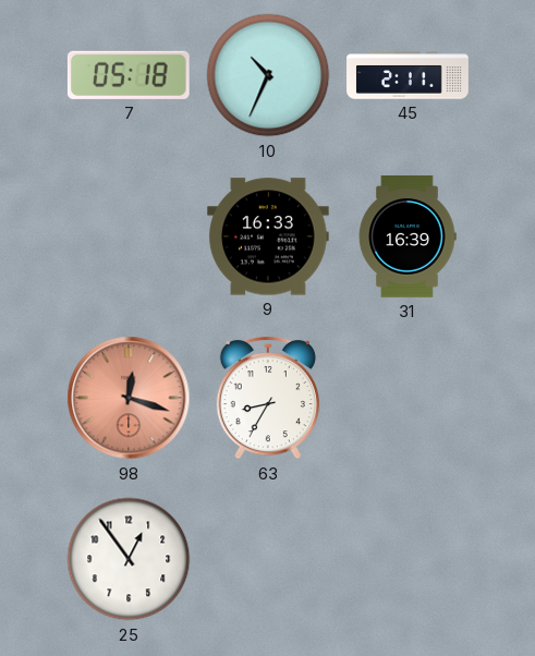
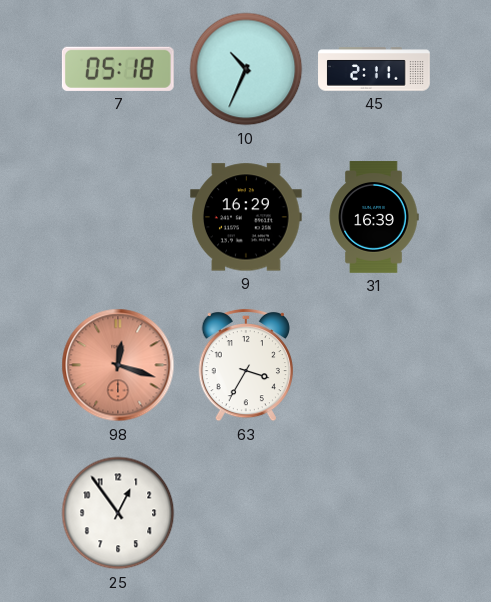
9: 16:33 -> 16:29 (247, 217)
63: 8:35 -> 3:35 (246, 365)
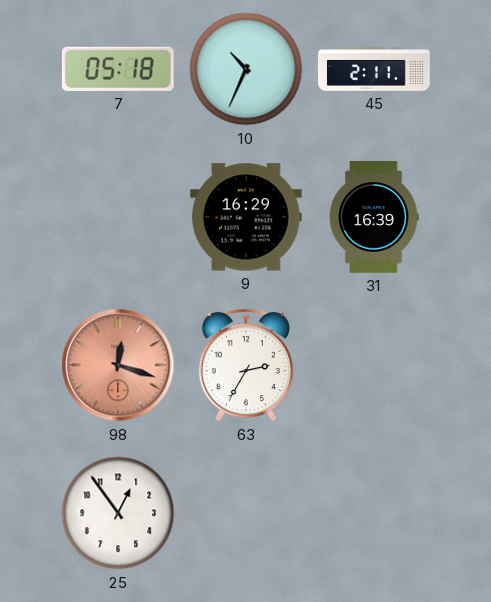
63: 3:35 -> 2:35 (246, 365)
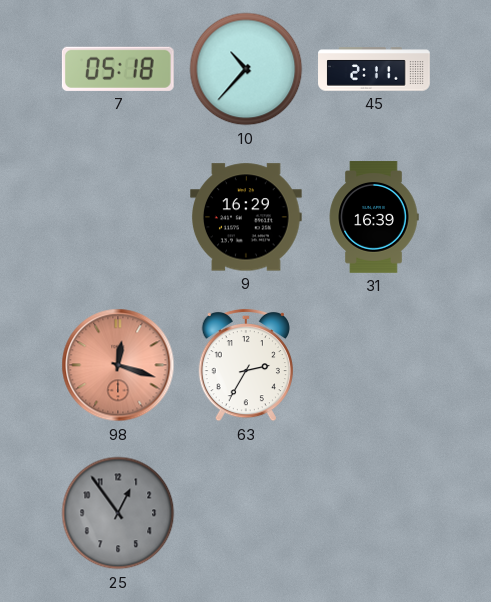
10: 10:34 -> 10:37 (246, 69)
25 dial: white -> grey (118, 513)
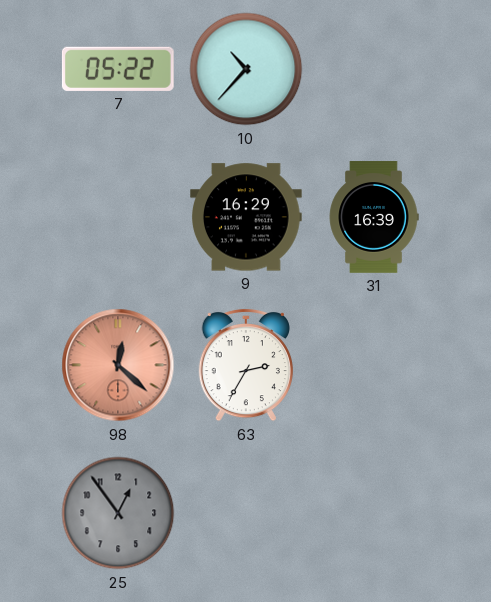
7: 05:18 -> 05:22 (118, 69)
45: 2:11 -> none (374, 69)
98: 12:18 -> 12:22 (118, 365)
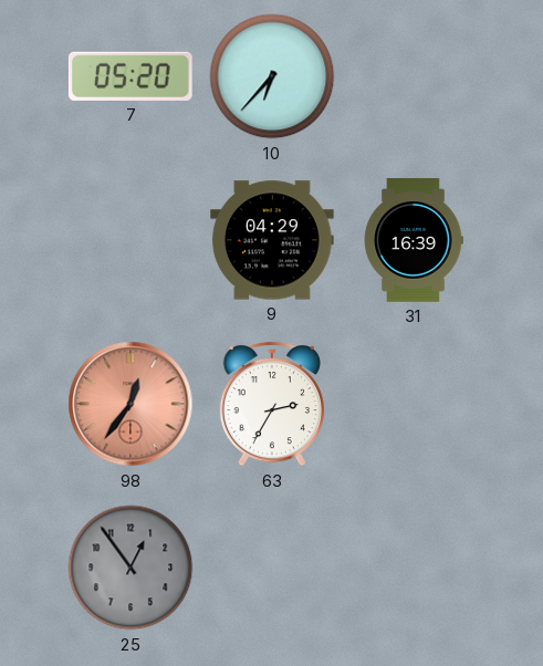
7: 05:22 -> 05:20 (130, 76)
10: 10:37 -> 6:37 (272, 76)
9: 16:29 -> 04:29 (273, 240)
98: 12:22 -> 12:36 (130, 404)
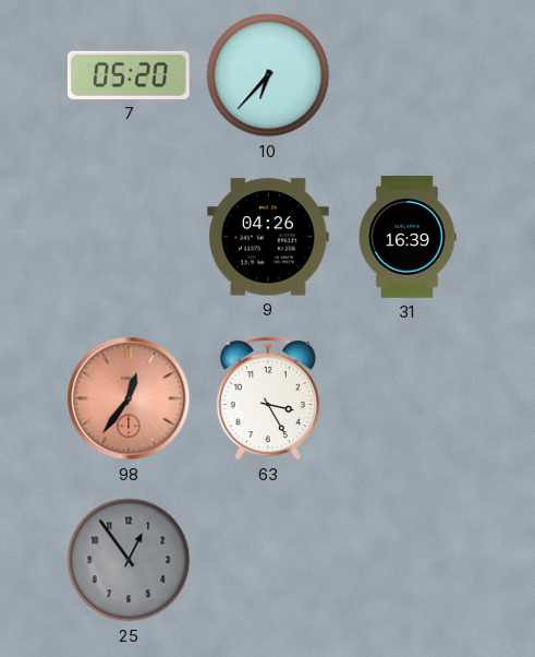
9: 04:29 -> 04:26 (269, 237)
63: 2:35 -> 3:25 (268, 398)
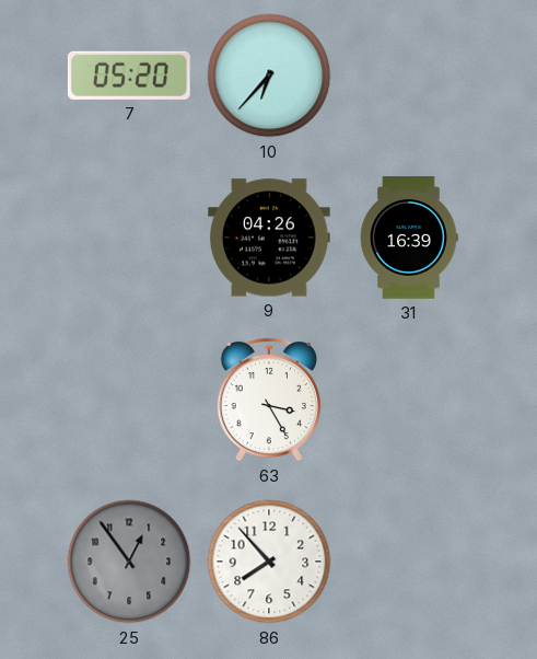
98: 12:36 -> none (129, 398)
86: none -> 7:53 (269, 562)
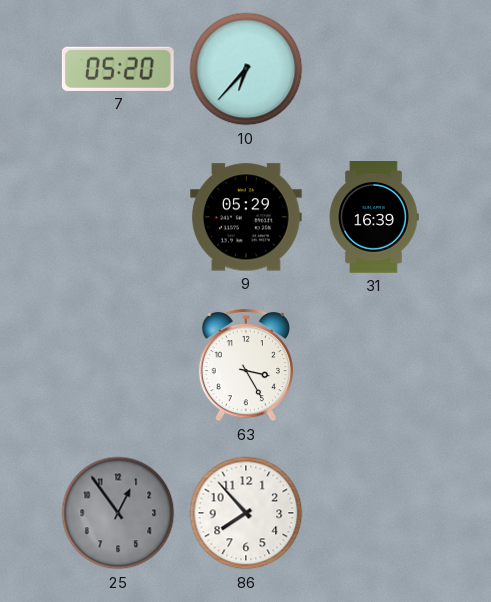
9: 04:26 -> 05:29 (247, 217)
